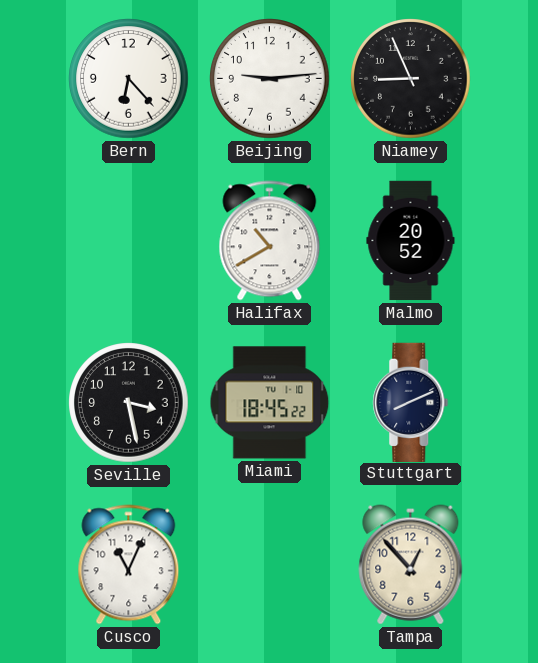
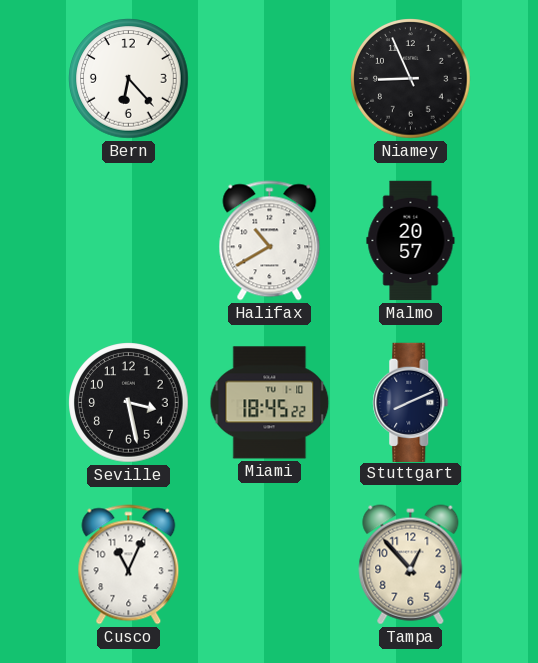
Beijing: 9:14 -> none (270, 79)
Malmo: 20:52 -> 20:57 (411, 241)
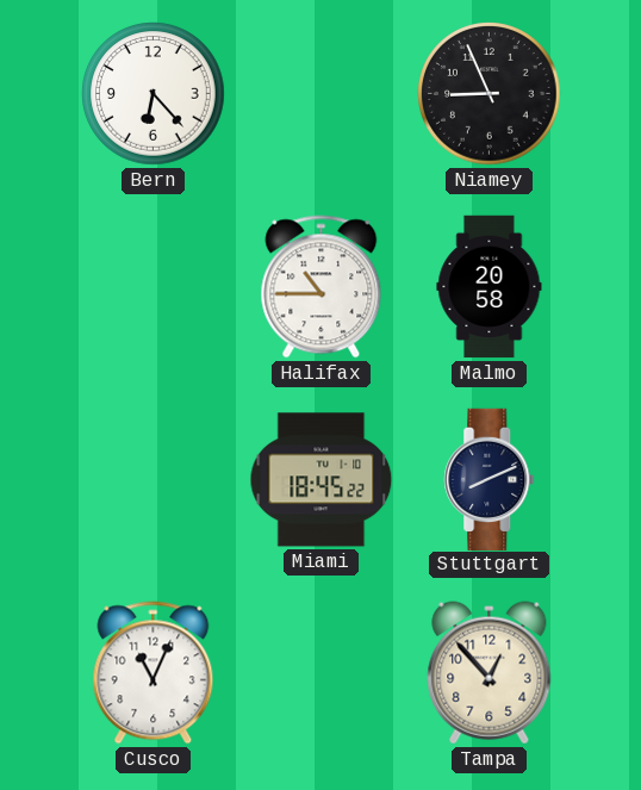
Halifax: 10:40 -> 10:45 (322, 287)
Malmo: 20:57 -> 20:58 (490, 287)
Seville: 3:28 -> none (129, 403)
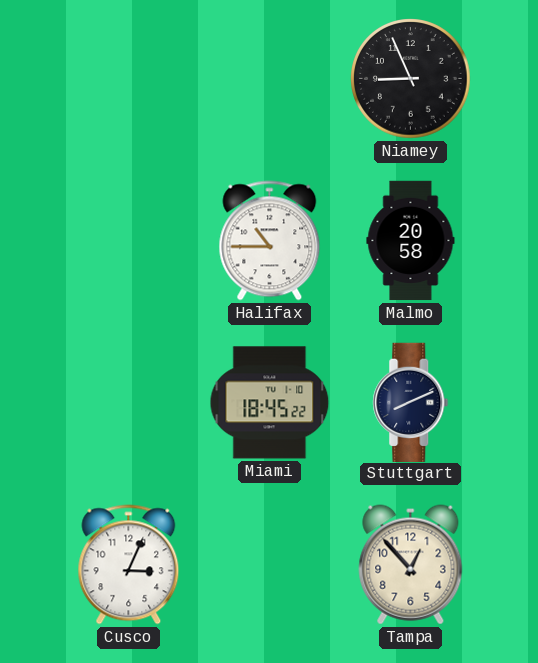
Bern: 6:23 -> none (154, 94)
Cusco: 11:04 -> 3:04 (129, 565)
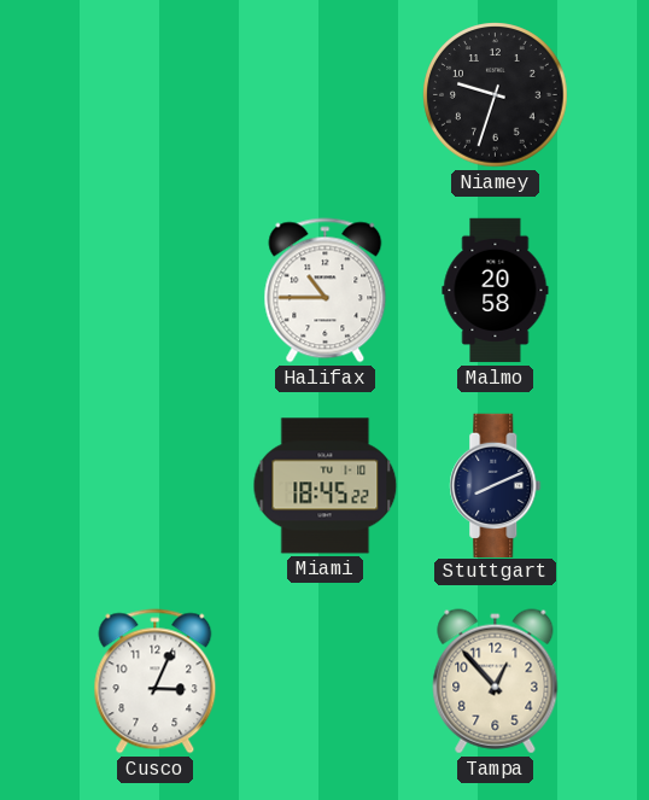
Niamey: 8:56 -> 9:33 (496, 95)
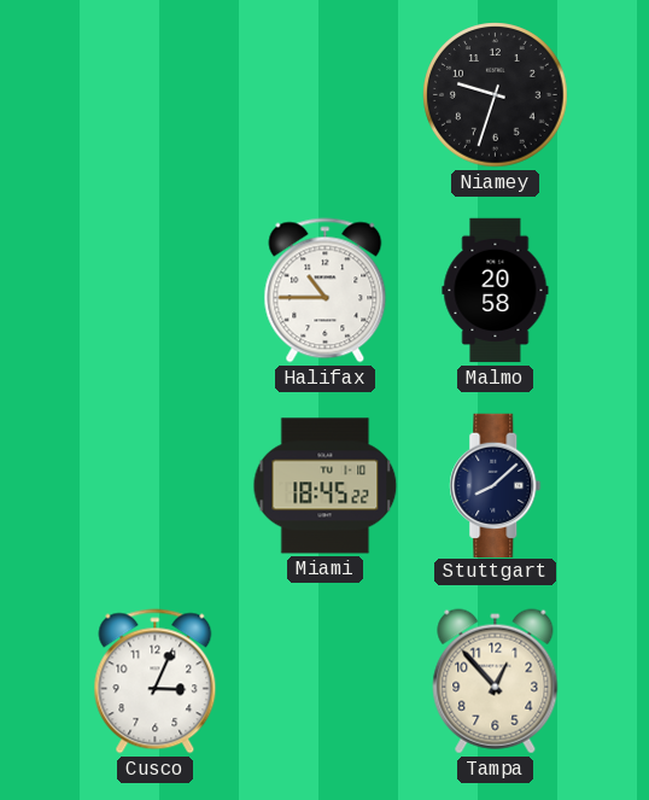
Stuttgart: 8:11 -> 8:08 (496, 485)
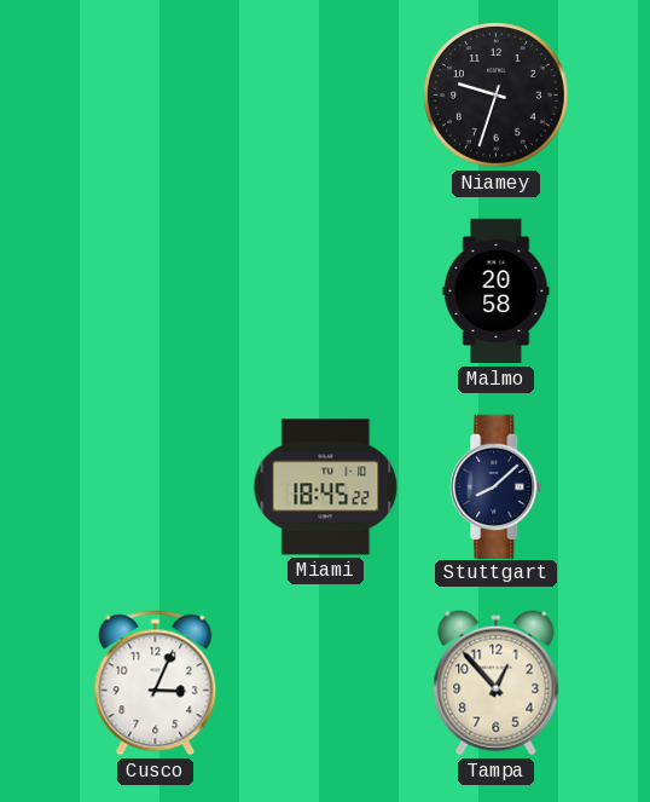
Halifax: 10:45 -> none (326, 291)
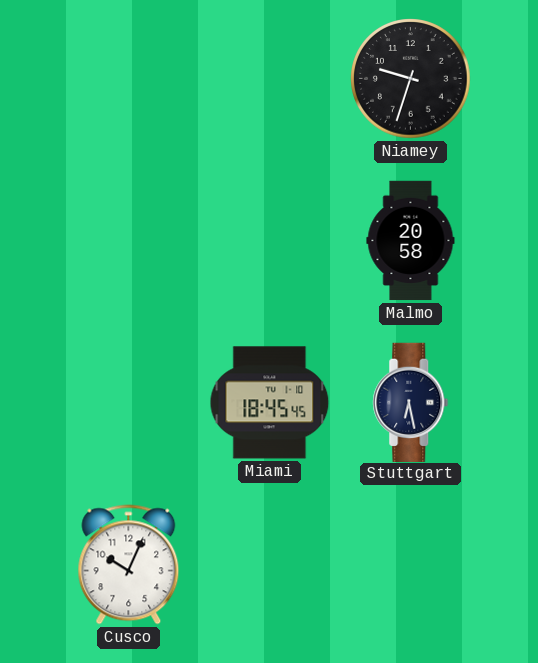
Miami: 18:45:22 -> 18:45:45 (270, 403)
Stuttgart: 8:08 -> 6:28 (411, 402)
Cusco: 3:04 -> 10:04 (129, 565)
Tampa: 12:53 -> none (497, 683)
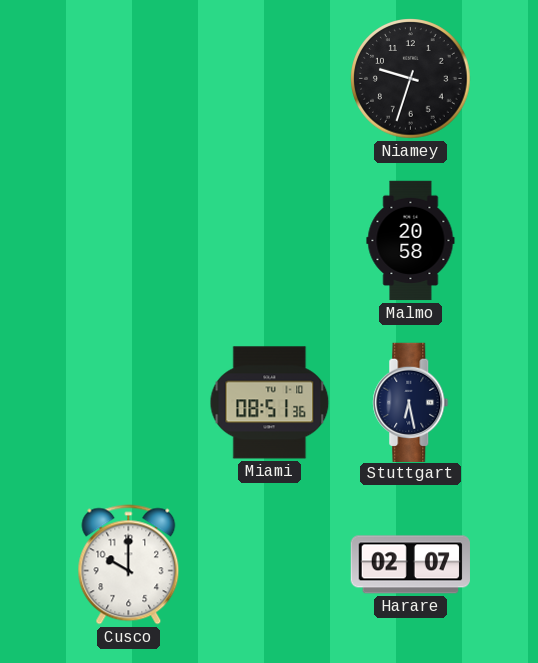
Miami: 18:45 -> 08:51 (270, 403)
Cusco: 10:04 -> 10:00 (129, 565)
Harare: none -> 02:07 (410, 565)
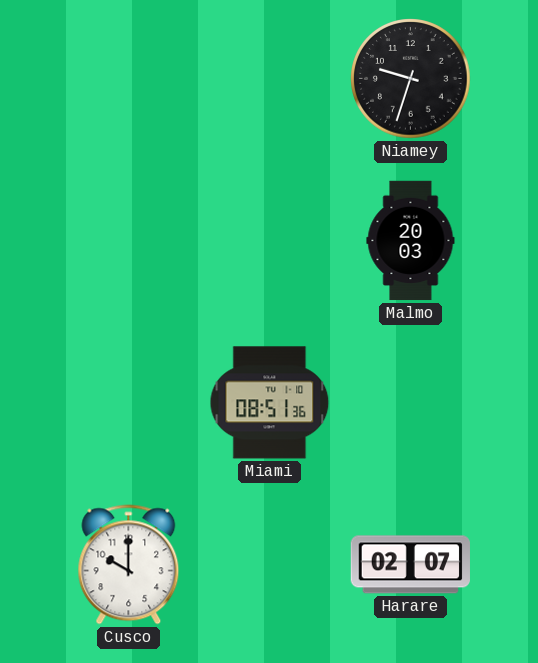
Malmo: 20:58 -> 20:03 (411, 241)
Stuttgart: 6:28 -> none (411, 402)
